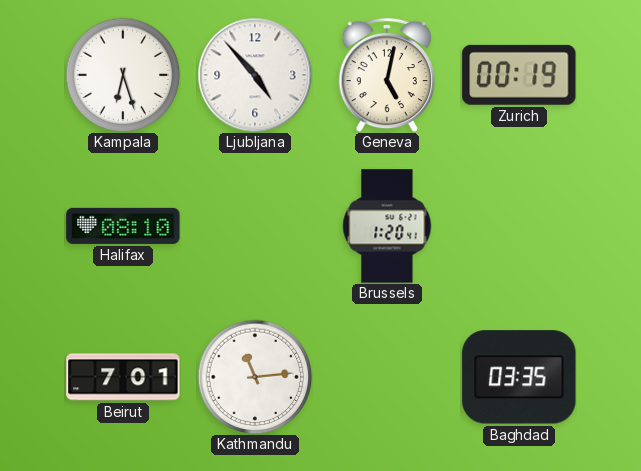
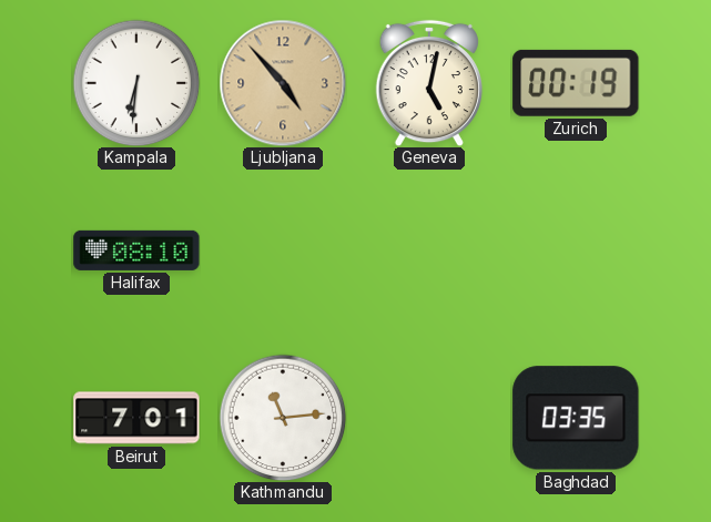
Kampala: 6:27 -> 6:31 (136, 83)
Ljubljana dial: white -> champagne (283, 83)
Brussels: 1:20 -> none (387, 226)
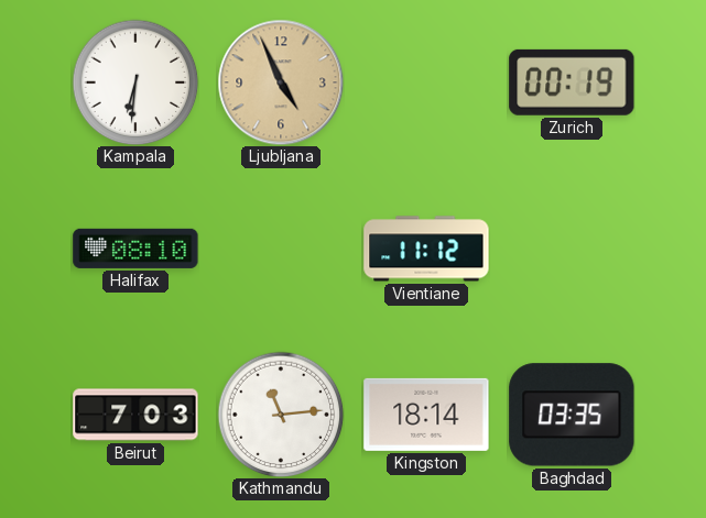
Ljubljana: 4:53 -> 4:56 (281, 82)
Geneva: 5:02 -> none (428, 83)
Vientiane: none -> 11:12 (426, 249)
Beirut: 7:01 -> 7:03 (135, 415)
Kingston: none -> 18:14 (426, 415)
